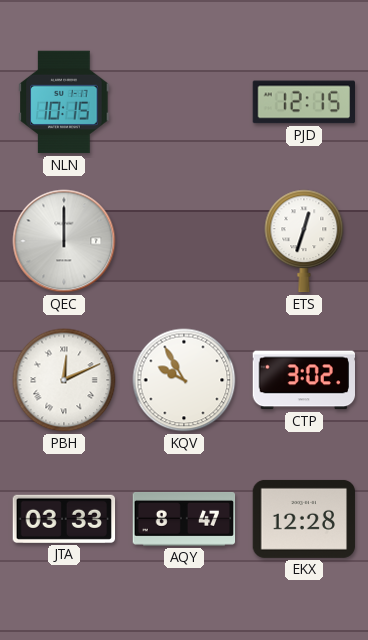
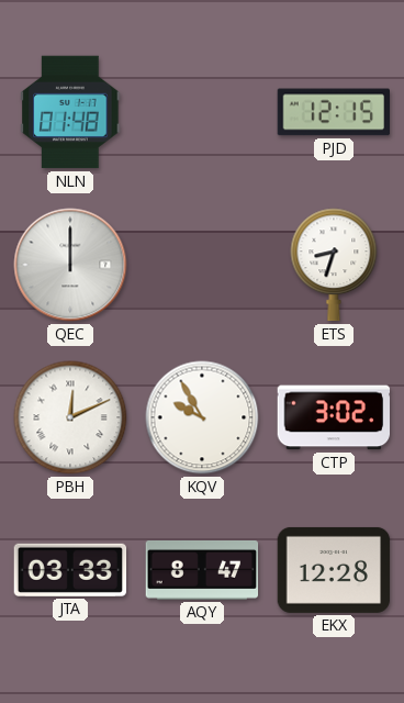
NLN: 10:15 -> 01:48 (70, 112)
ETS: 12:33 -> 8:33 (334, 265)
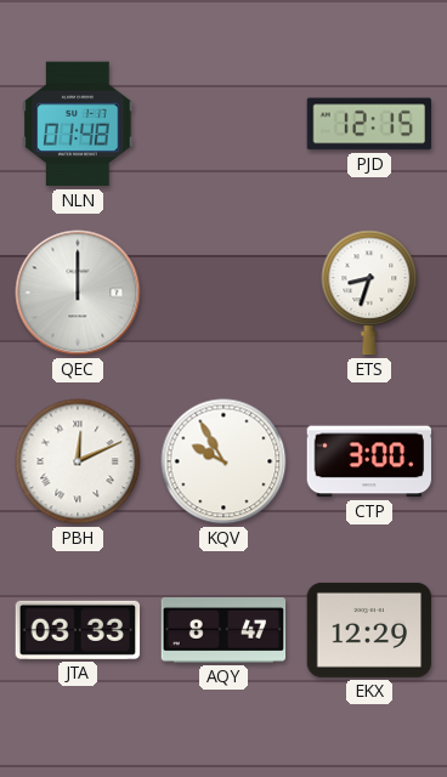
CTP: 3:02 -> 3:00 (369, 461)
EKX: 12:28 -> 12:29 (369, 630)
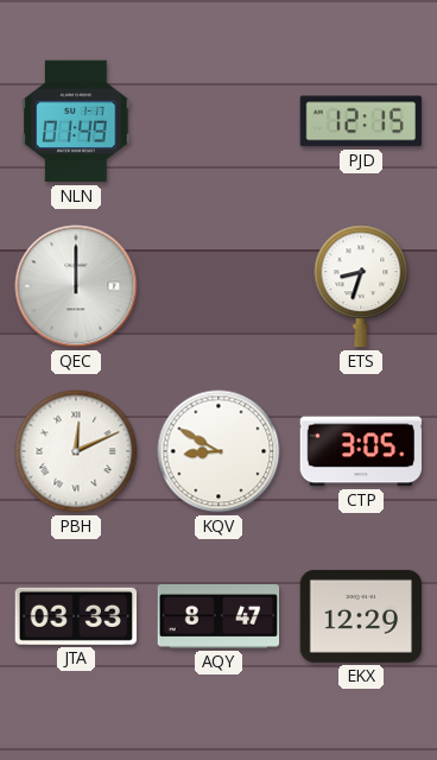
NLN: 01:48 -> 01:49 (76, 121)
KQV: 9:55 -> 8:50 (218, 451)
CTP: 3:00 -> 3:05 (361, 451)
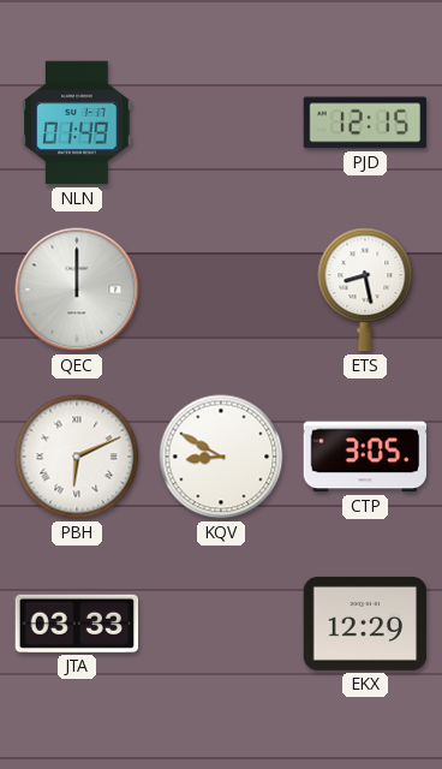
ETS: 8:33 -> 8:28 (365, 290)
PBH: 12:11 -> 6:11 (77, 457)
AQY: 8:47 -> none (218, 616)
